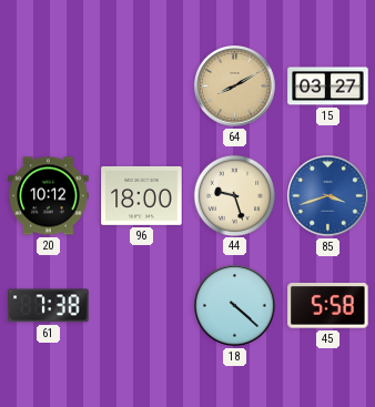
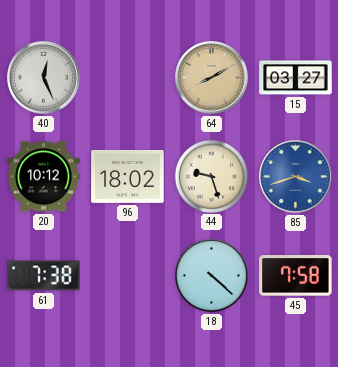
40: none -> 12:26 (44, 78)
96: 18:00 -> 18:02 (128, 176)
45: 5:58 -> 7:58 (296, 276)
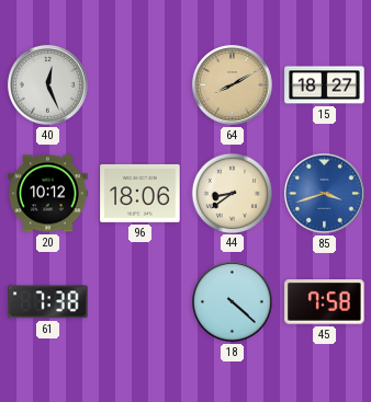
15: 03:27 -> 18:27 (325, 85)
96: 18:02 -> 18:06 (140, 193)
44: 9:27 -> 8:39 (232, 193)
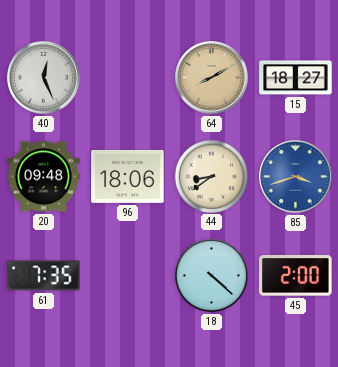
20: 10:12 -> 09:48 (44, 177)
61: 7:38 -> 7:35 (44, 276)
45: 7:58 -> 2:00 (296, 276)
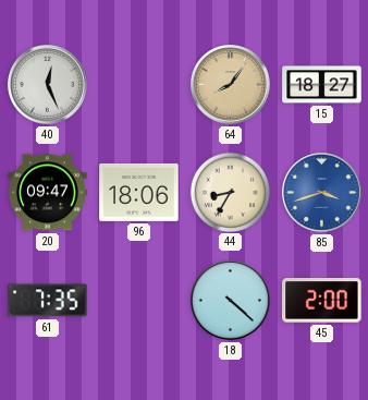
64: 8:10 -> 8:06 (231, 85)
20: 09:48 -> 09:47 (48, 193)
44: 8:39 -> 8:35 (230, 192)
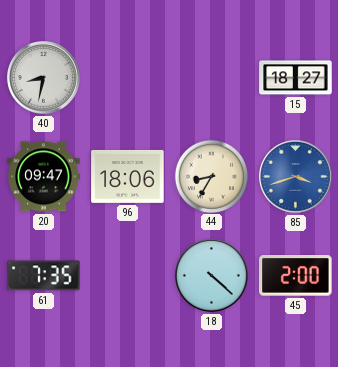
40: 12:26 -> 8:32 (44, 78)
64: 8:06 -> none (231, 85)
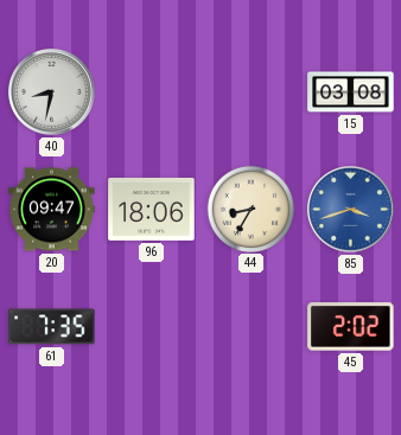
15: 18:27 -> 03:08 (351, 92)
18: 4:22 -> none (212, 276)
45: 2:00 -> 2:02 (351, 327)
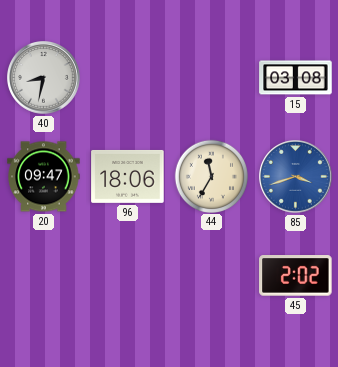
44: 8:35 -> 11:35 (211, 176)
61: 7:35 -> none (52, 327)
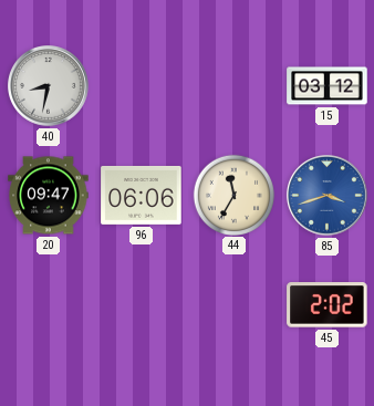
15: 03:08 -> 03:12 (328, 86)
96: 18:06 -> 06:06 (142, 195)
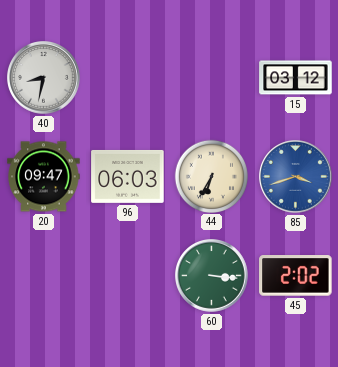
96: 06:06 -> 06:03 (128, 176)
44: 11:35 -> 6:35 (211, 176)
60: none -> 3:16 (212, 276)
